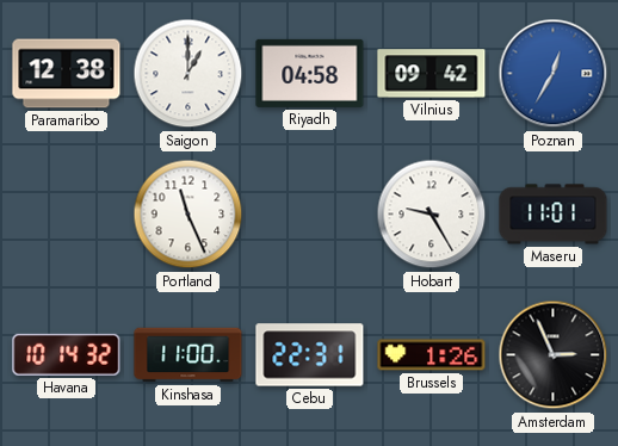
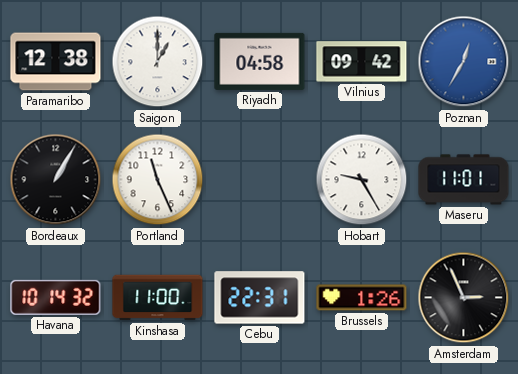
Bordeaux: none -> 1:05 (56, 180)
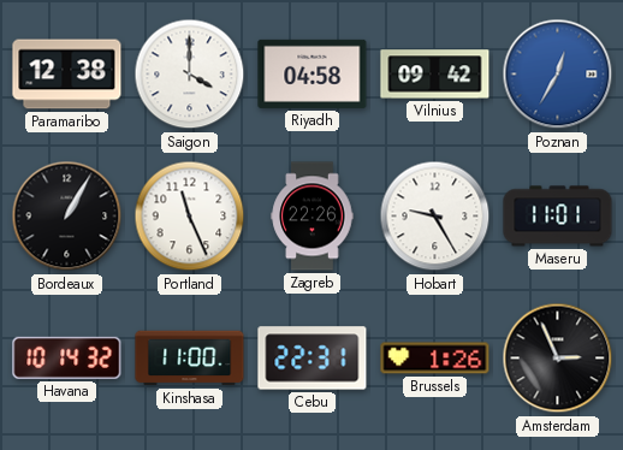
Saigon: 1:00 -> 4:00 (190, 75)
Zagreb: none -> 22:26 (313, 217)
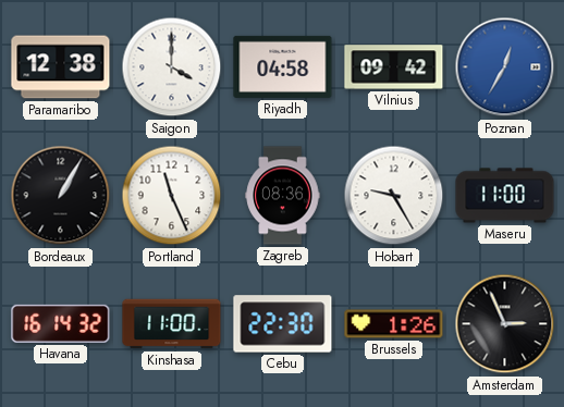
Zagreb: 22:26 -> 08:36 (283, 196)
Maseru: 11:01 -> 11:00 (505, 196)
Havana: 10:14 -> 16:14 (61, 323)
Cebu: 22:31 -> 22:30 (283, 324)
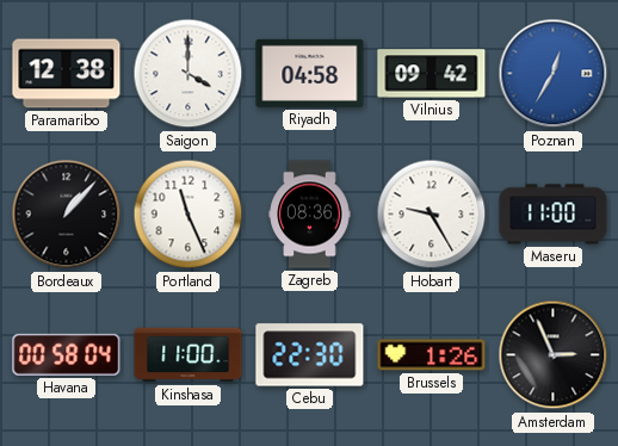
Bordeaux: 1:05 -> 1:07 (67, 215)
Havana: 16:14 -> 00:58 (67, 354)
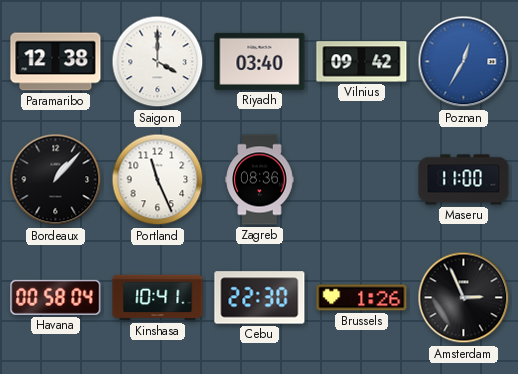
Riyadh: 04:58 -> 03:40 (260, 61)
Hobart: 9:25 -> none (432, 215)
Kinshasa: 11:00 -> 10:41 (158, 298)
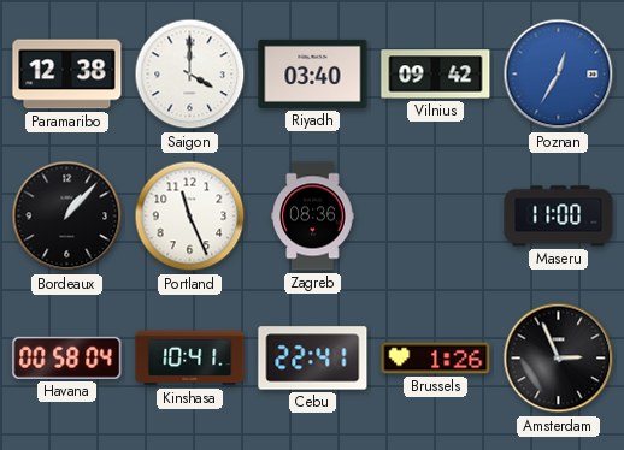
Cebu: 22:30 -> 22:41 (313, 359)
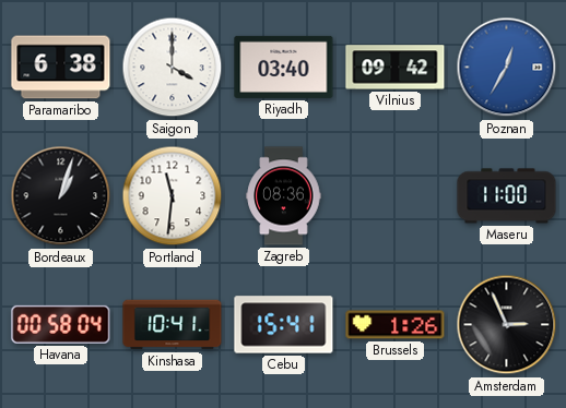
Paramaribo: 12:38 -> 6:38 (61, 68)
Bordeaux: 1:07 -> 1:03 (61, 196)
Portland: 11:26 -> 11:31 (173, 196)
Cebu: 22:41 -> 15:41 (284, 325)
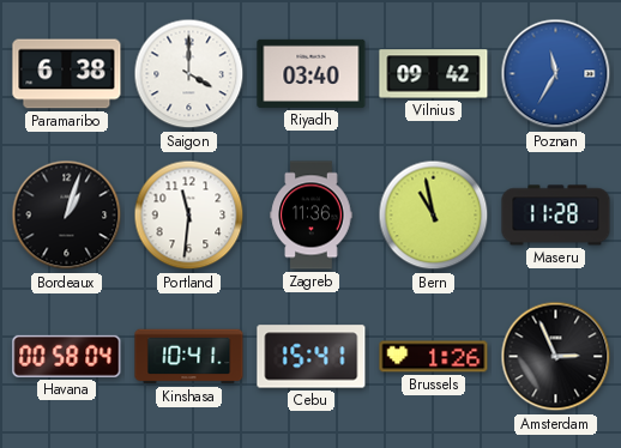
Poznan: 12:35 -> 11:35 (556, 74)
Zagreb: 08:36 -> 11:36 (312, 216)
Bern: none -> 10:58 (434, 216)
Maseru: 11:00 -> 11:28 (556, 216)
